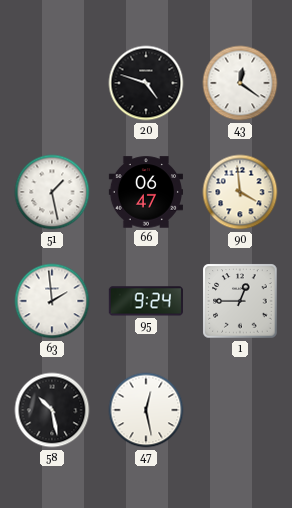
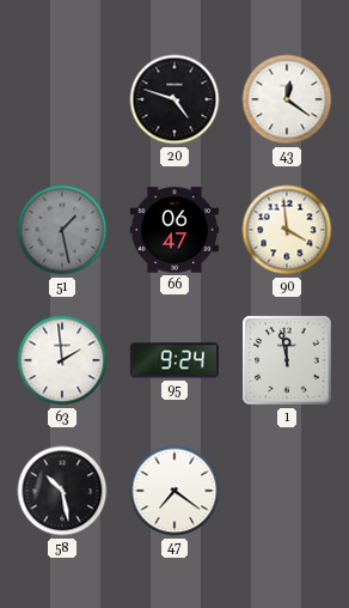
51 dial: white -> grey (62, 230)
1: 12:45 -> 11:58 (287, 360)
47: 12:28 -> 7:21 (174, 491)
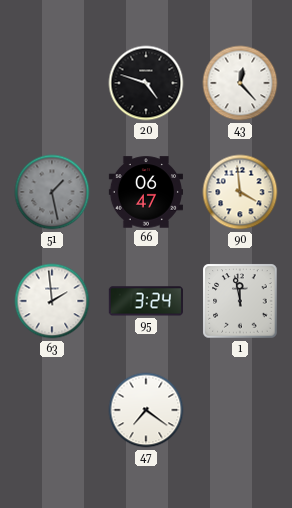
43: 12:21 -> 12:23 (240, 83)
95: 9:24 -> 3:24 (146, 301)
58: 10:28 -> none (62, 491)
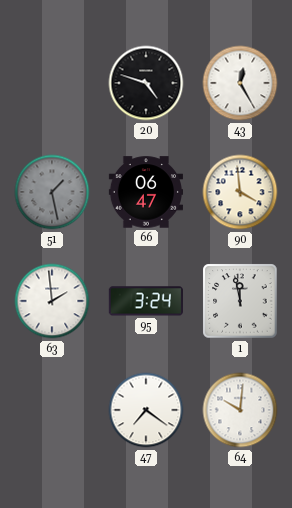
43: 12:23 -> 12:25 (240, 83)
64: none -> 10:01 (240, 410)
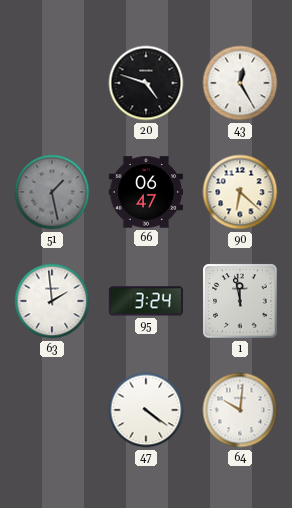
90: 3:59 -> 6:22 (240, 192)
47: 7:21 -> 4:21 (146, 410)
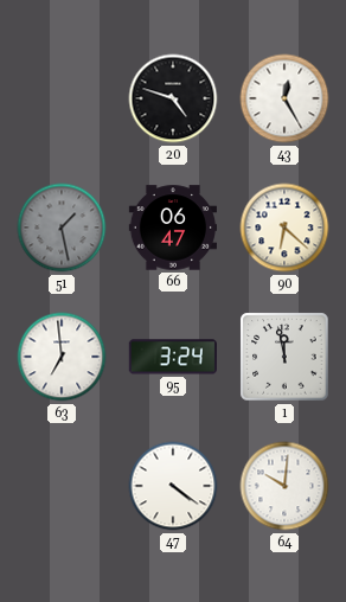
63: 1:59 -> 6:59 (62, 357)
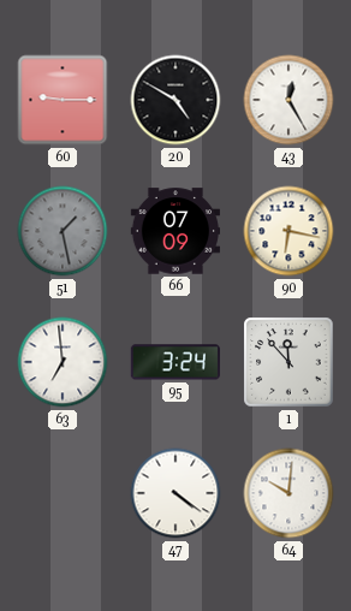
60: none -> 9:15 (63, 100)
20: 4:48 -> 4:50 (175, 100)
66: 06:47 -> 07:09 (174, 231)
90: 6:22 -> 6:17 (288, 231)
1: 11:58 -> 11:53 (288, 362)
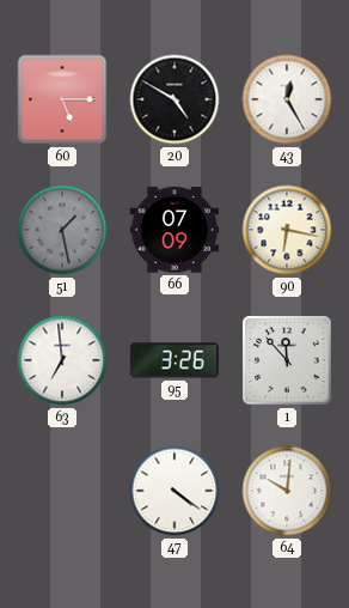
60: 9:15 -> 5:15 (62, 99)
95: 3:24 -> 3:26 (174, 360)
